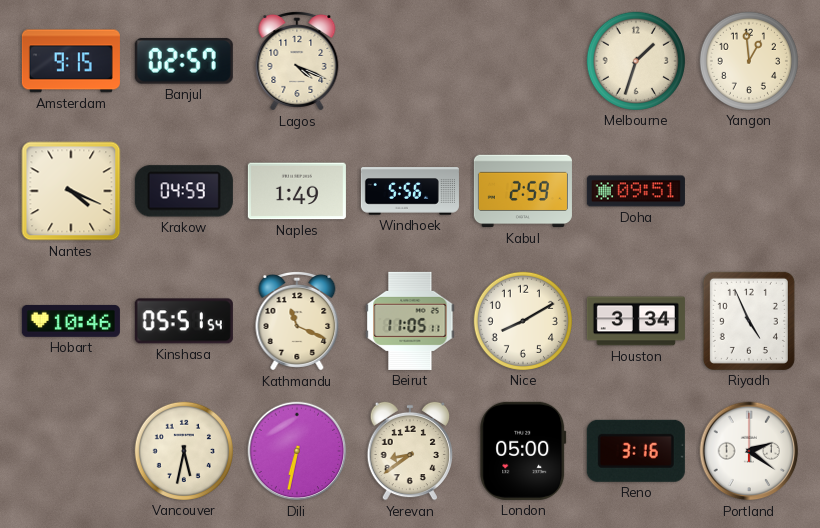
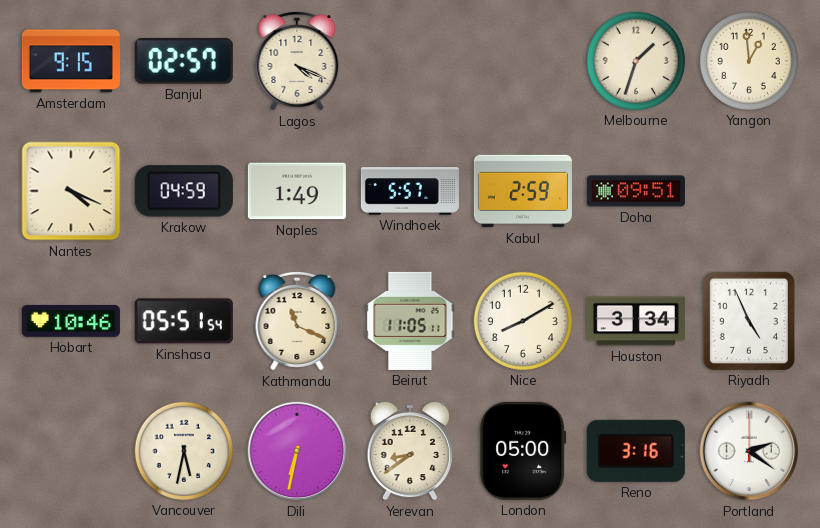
Windhoek: 5:56 -> 5:57 (410, 191)
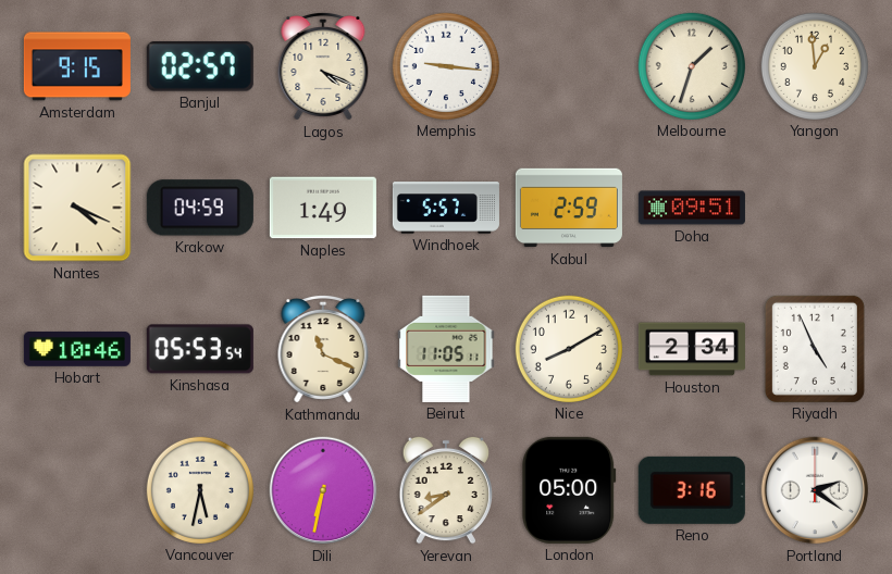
Memphis: none -> 9:16 (446, 66)
Kinshasa: 05:51 -> 05:53 (200, 349)
Houston: 3:34 -> 2:34 (692, 349)
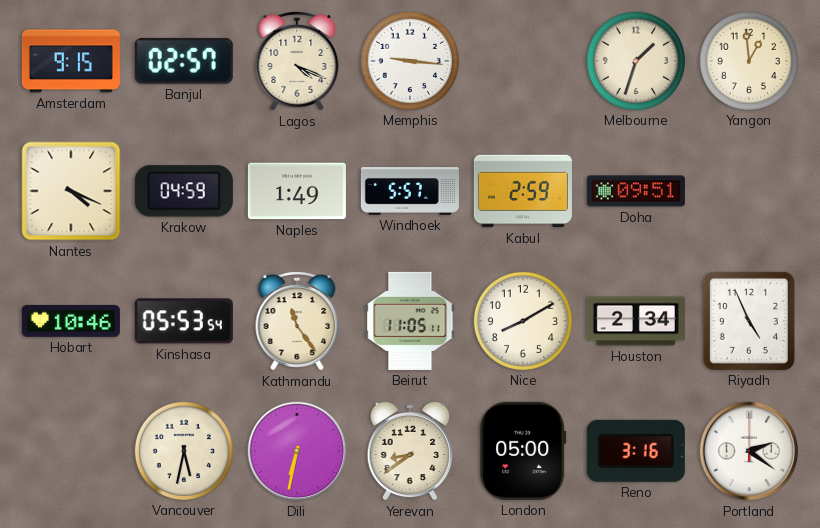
Kathmandu: 11:19 -> 11:24 (297, 321)
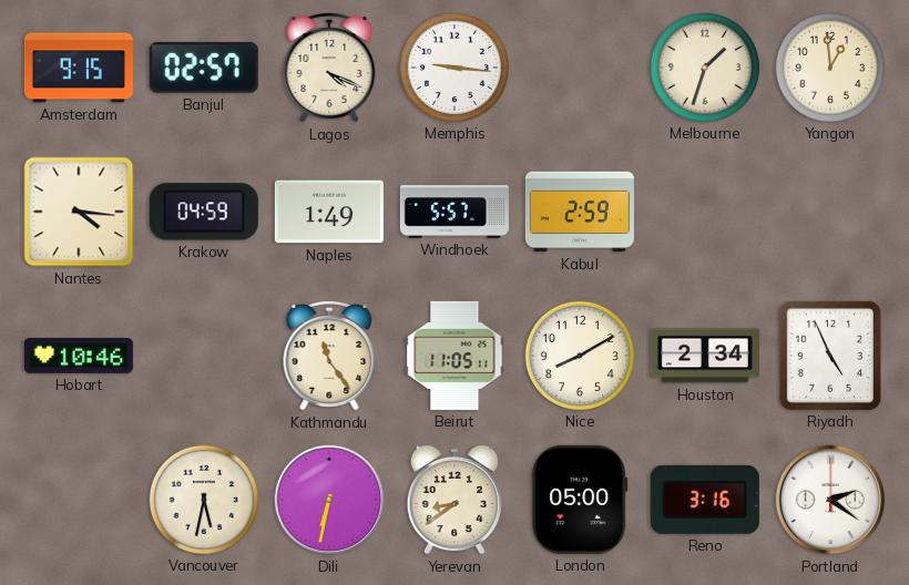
Nantes: 4:19 -> 4:16 (79, 212)
Doha: 09:51 -> none (636, 191)
Kinshasa: 05:53 -> none (184, 321)
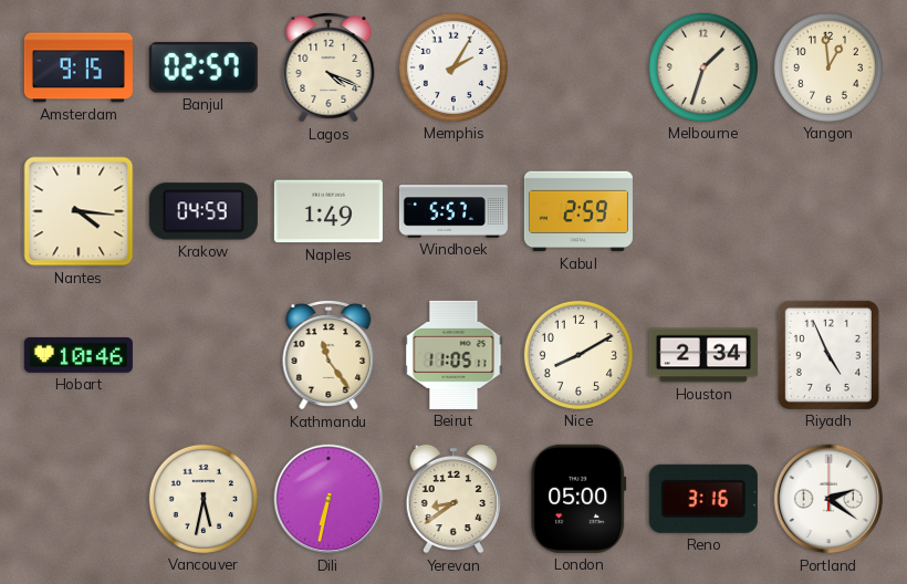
Memphis: 9:16 -> 2:05 (454, 67)
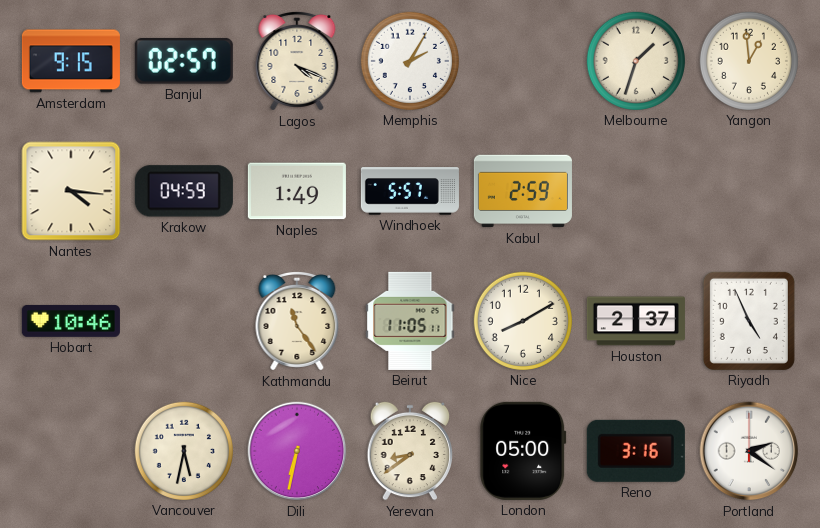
Houston: 2:34 -> 2:37 (636, 321)
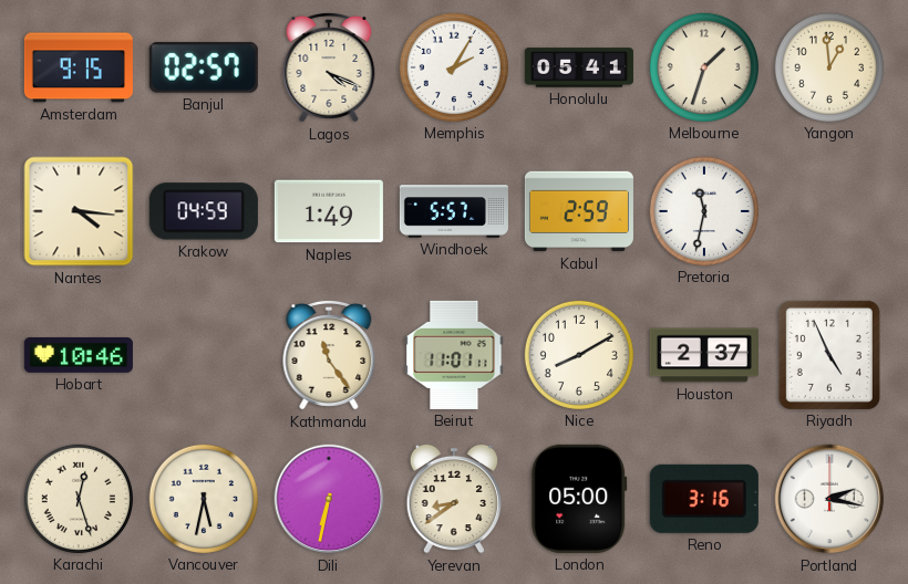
Honolulu: none -> 05:41 (579, 67)
Pretoria: none -> 11:32 (704, 211)
Beirut: 11:05 -> 11:01 (454, 355)
Karachi: none -> 12:27 (79, 499)
Portland: 2:21 -> 2:17 (829, 499)
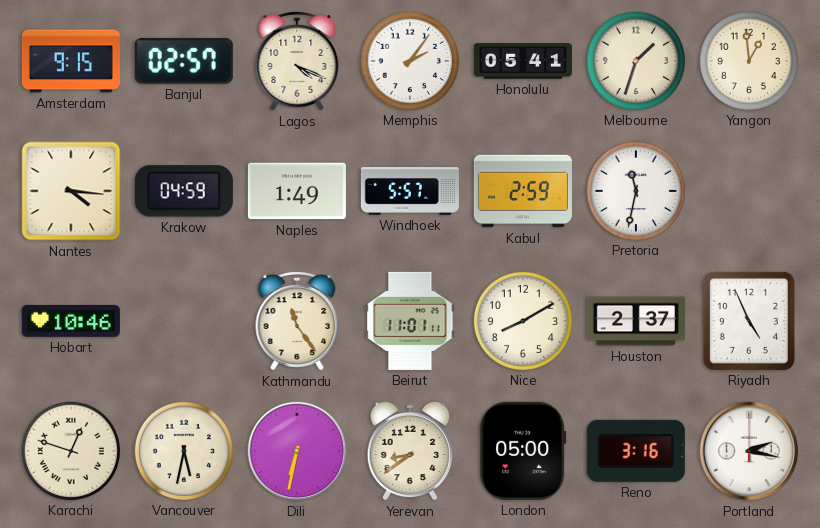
Memphis: 2:05 -> 2:06 (410, 61)
Karachi: 12:27 -> 12:48 (71, 451)
